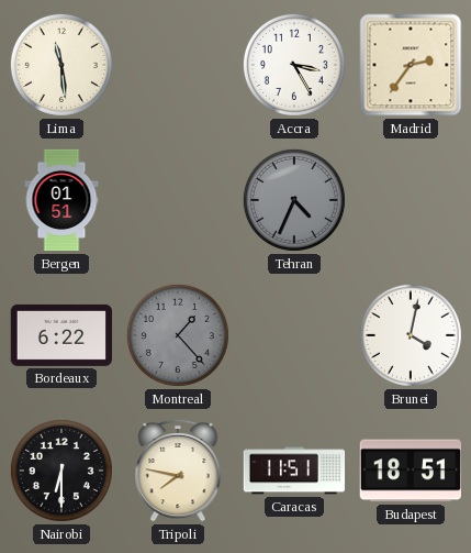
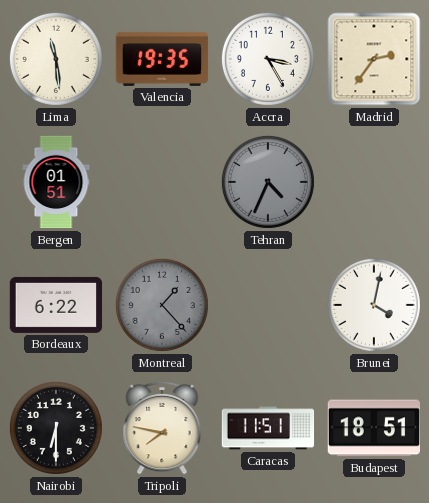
Valencia: none -> 19:35 (162, 59)
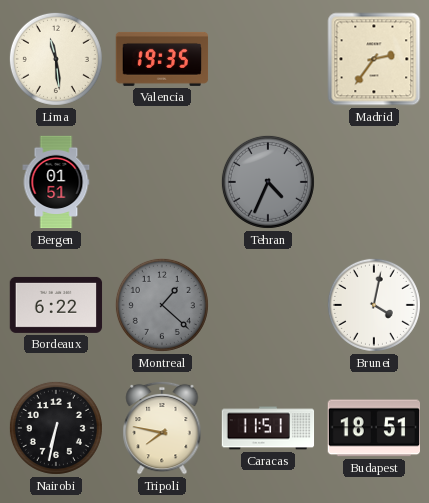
Accra: 3:25 -> none (268, 59)
Montreal: 1:23 -> 1:22 (162, 305)
Nairobi: 6:30 -> 6:32 (56, 428)
